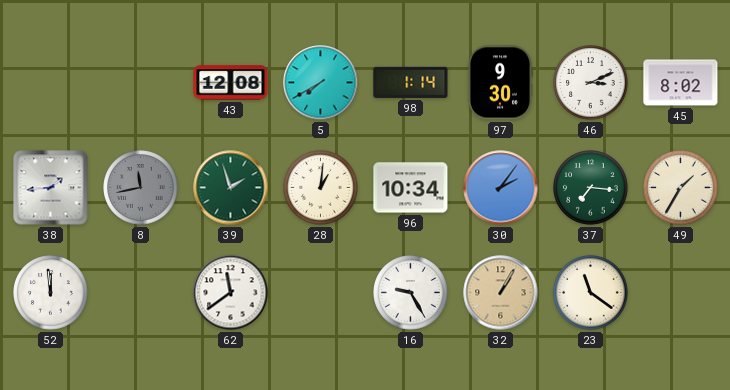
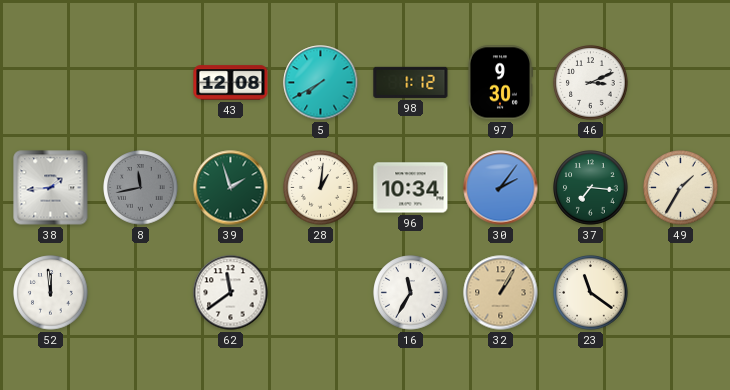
98: 1:14 -> 1:12 (411, 82)
45: 8:02 -> none (681, 83)
16: 9:25 -> 11:35 (411, 293)
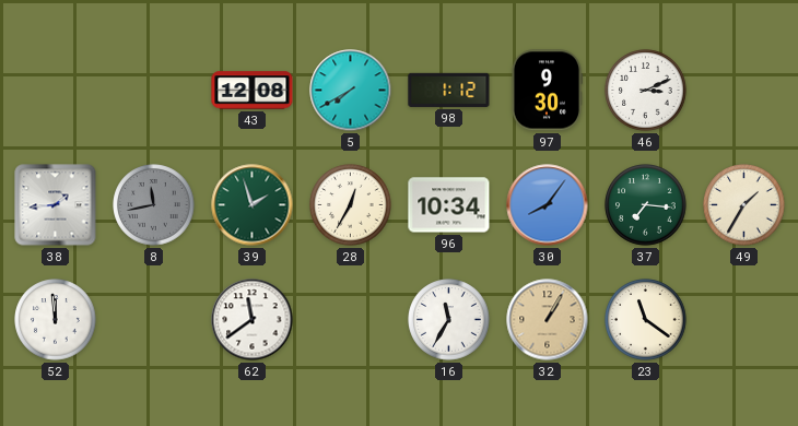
28: 1:01 -> 12:35 (351, 205)
30: 2:06 -> 8:06 (548, 205)
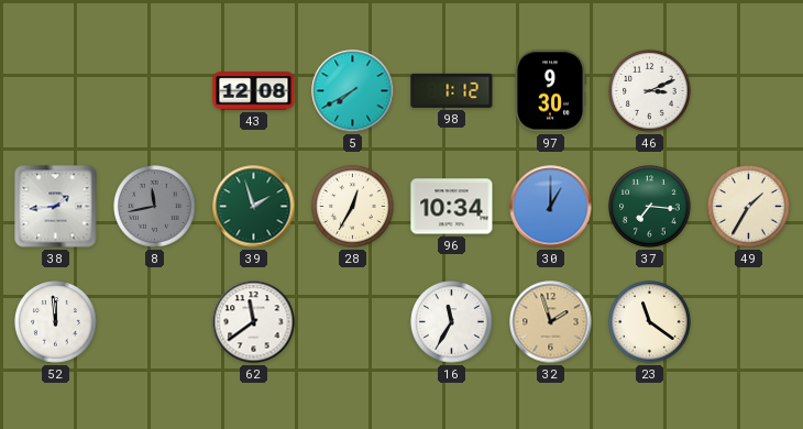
30: 8:06 -> 1:00 (551, 207)
32: 1:05 -> 1:57 (551, 322)
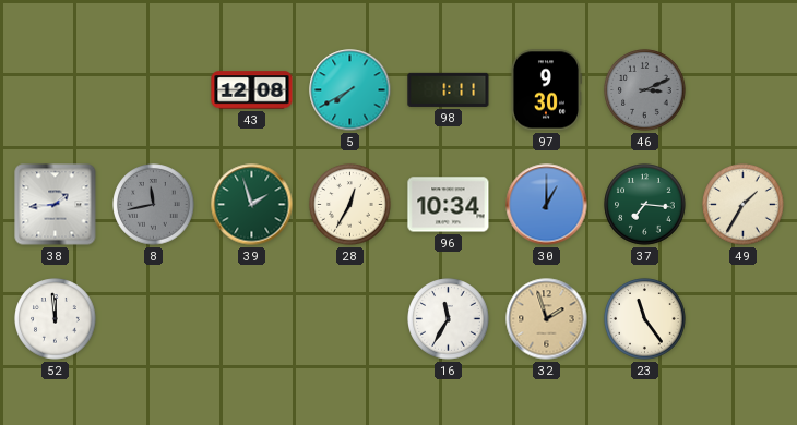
98: 1:12 -> 1:11 (449, 89)
46 dial: white -> grey (645, 90)
62: 11:39 -> none (254, 322)
23: 11:21 -> 11:24 (645, 319)
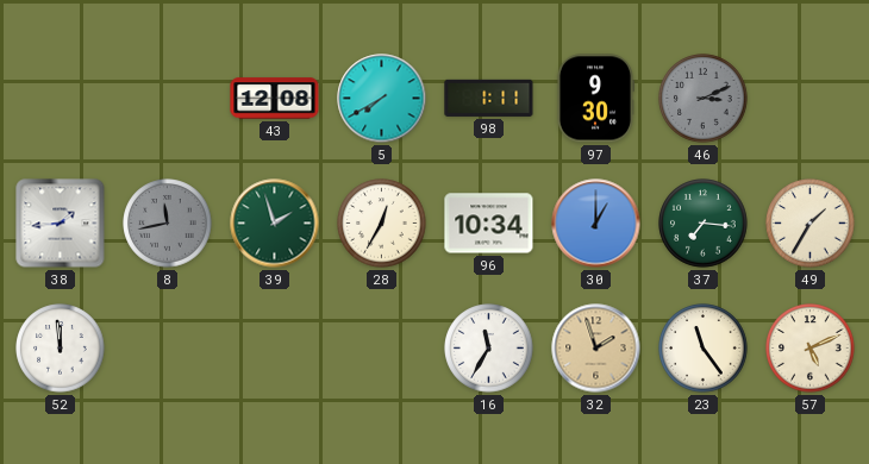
57: none -> 5:11 (811, 349)
